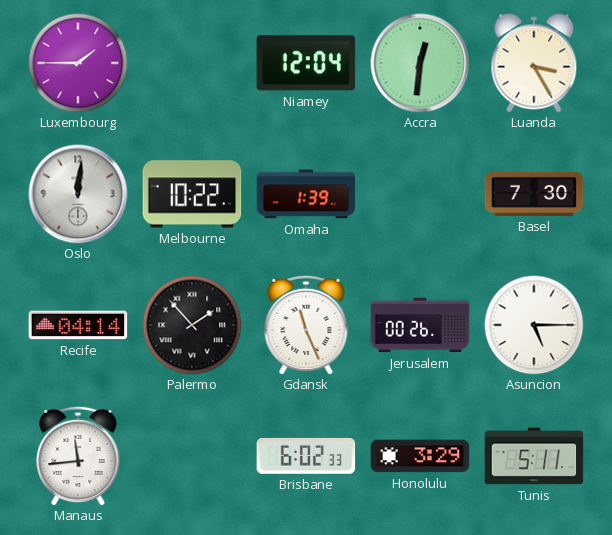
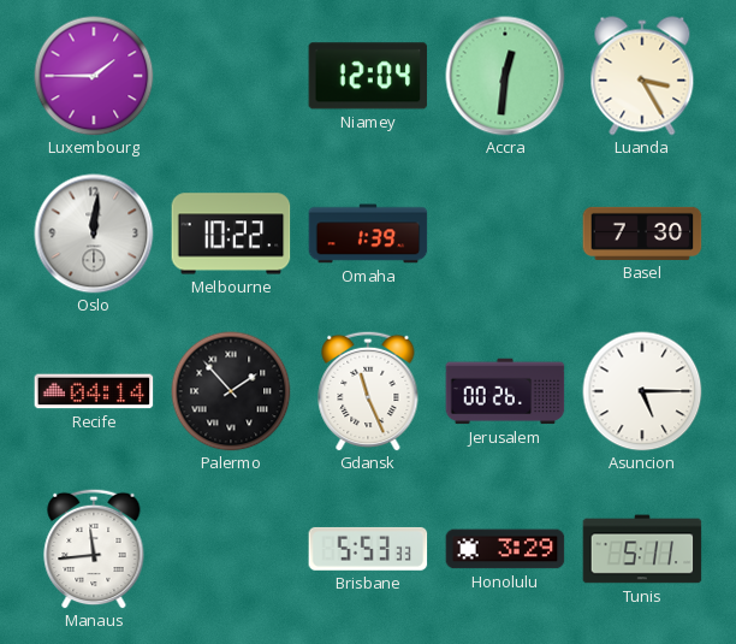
Brisbane: 6:02 -> 5:53 (368, 549)
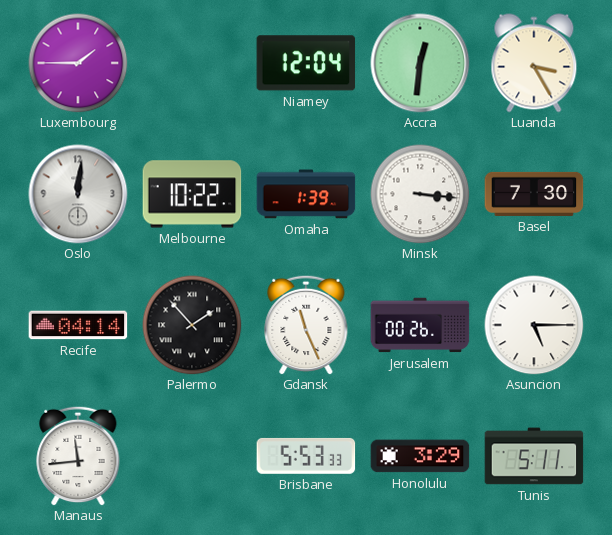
Minsk: none -> 3:16 (420, 194)
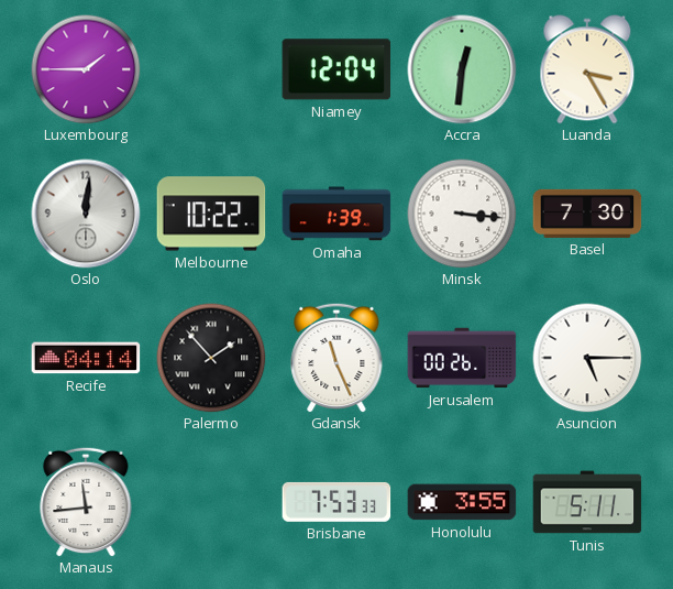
Brisbane: 5:53 -> 7:53 (336, 502)
Honolulu: 3:29 -> 3:55 (462, 502)
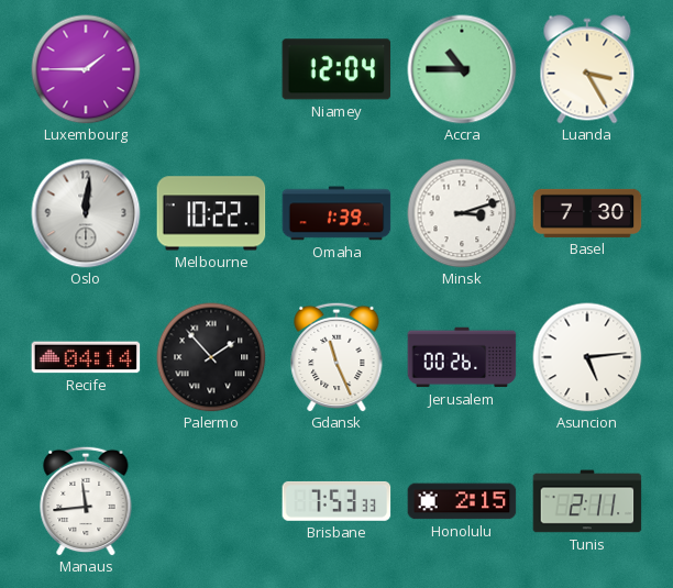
Accra: 12:31 -> 10:45 (462, 69)
Minsk: 3:16 -> 3:12 (462, 213)
Asuncion: 5:15 -> 5:14 (587, 357)
Honolulu: 3:55 -> 2:15 (462, 501)
Tunis: 5:11 -> 2:11 (587, 501)
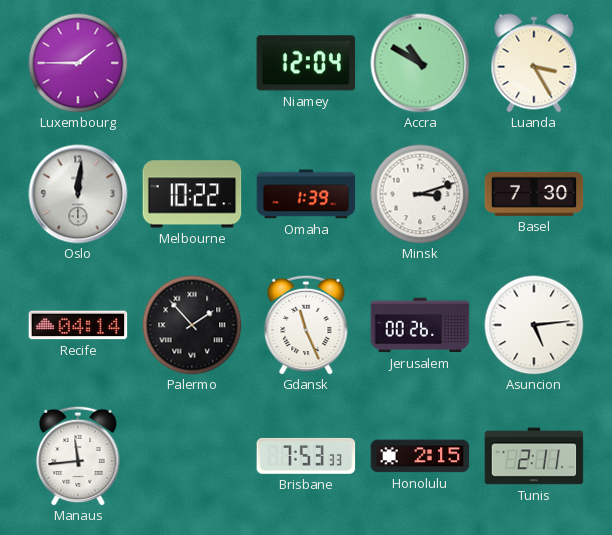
Accra: 10:45 -> 10:50 (420, 63)
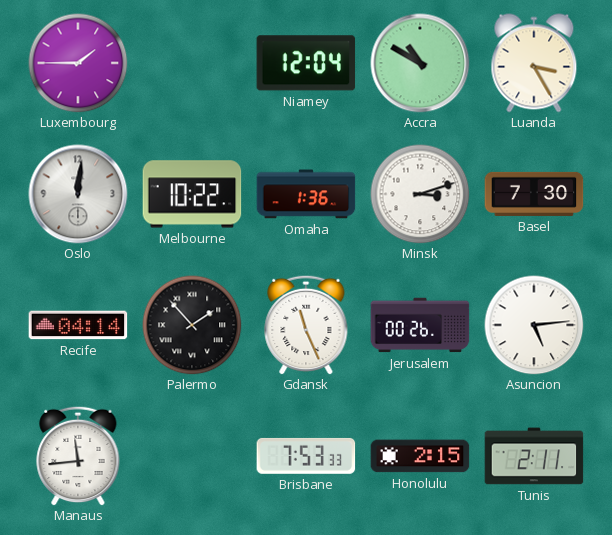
Omaha: 1:39 -> 1:36 (306, 194)
